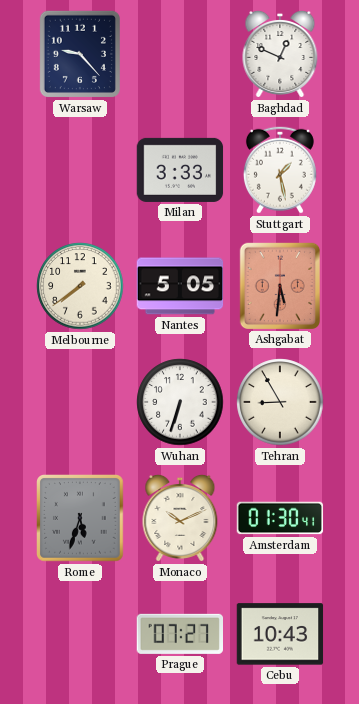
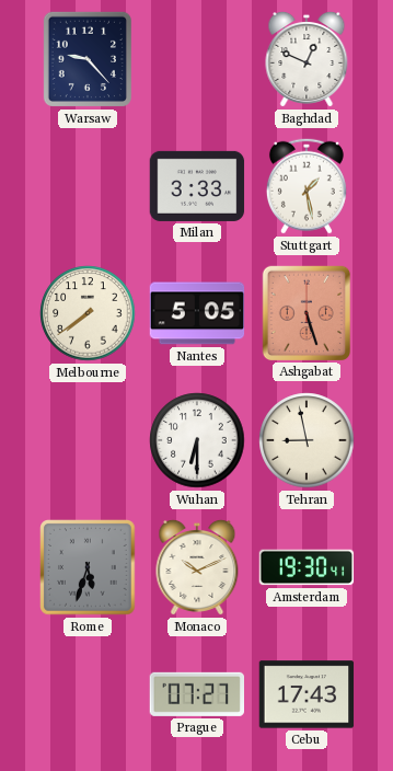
Ashgabat: 5:31 -> 5:27 (305, 312)
Wuhan: 6:33 -> 6:30 (197, 440)
Tehran: 8:55 -> 8:58 (307, 440)
Amsterdam: 01:30 -> 19:30 (307, 567)
Cebu: 10:43 -> 17:43 (307, 694)
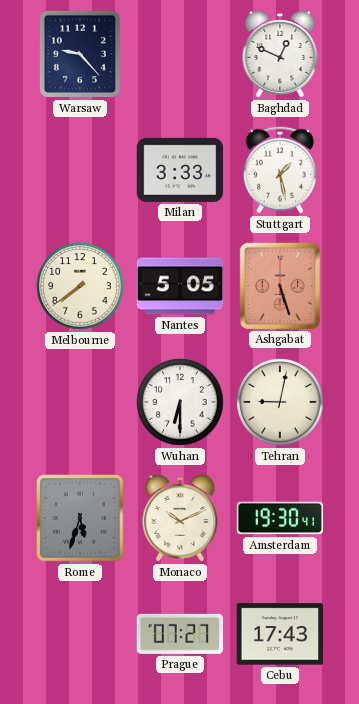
Tehran: 8:58 -> 9:02 (280, 402)
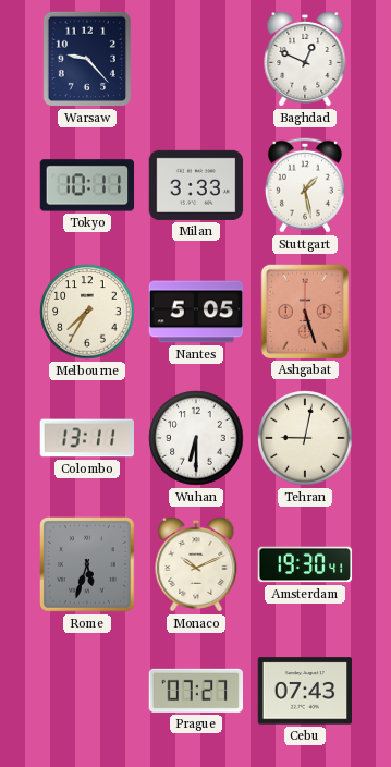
Tokyo: none -> 10:11 (87, 185)
Melbourne: 7:39 -> 7:35 (87, 312)
Colombo: none -> 13:11 (87, 438)
Cebu: 17:43 -> 07:43 (305, 691)
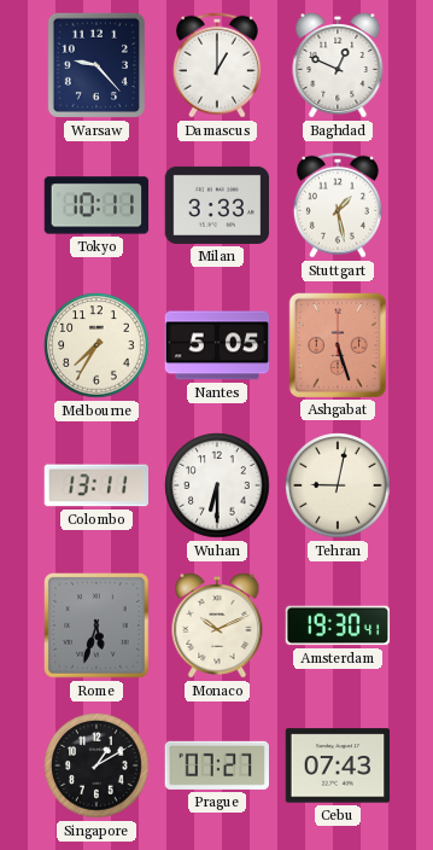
Damascus: none -> 1:00 (217, 65)
Singapore: none -> 1:10 (96, 765)
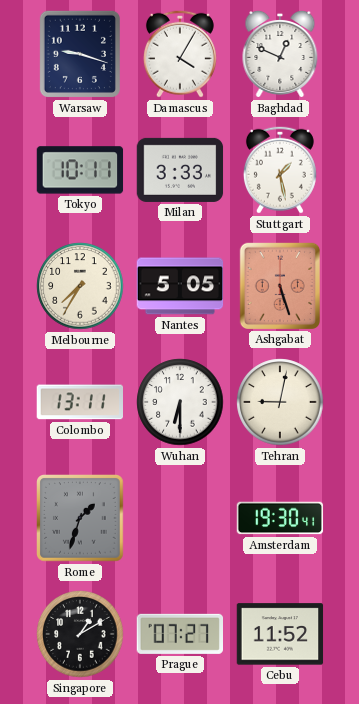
Warsaw: 9:23 -> 9:18 (80, 54)
Damascus: 1:00 -> 4:05 (180, 54)
Rome: 5:33 -> 1:33 (80, 518)
Monaco: 10:11 -> none (217, 625)
Cebu: 07:43 -> 11:52 (280, 634)
